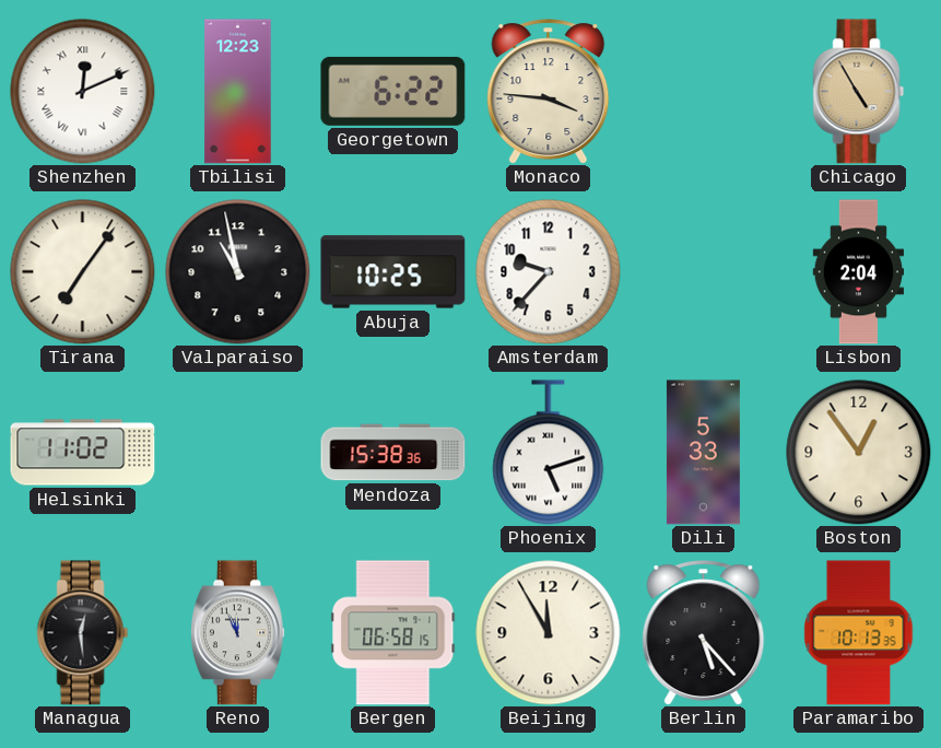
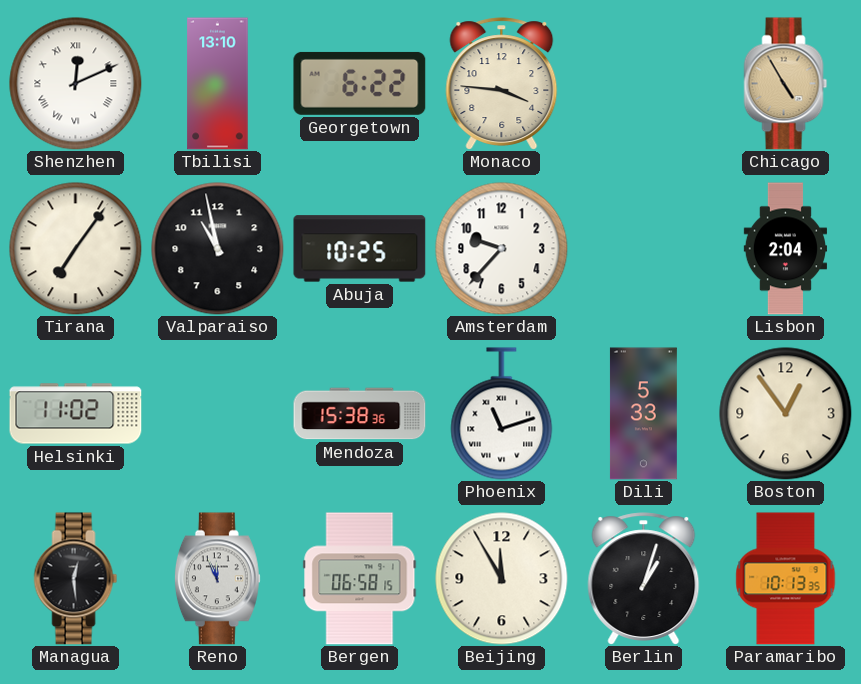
Tbilisi: 12:23 -> 13:10 (218, 84)
Phoenix: 5:12 -> 11:12 (502, 414)
Berlin: 5:23 -> 1:03 (644, 579)
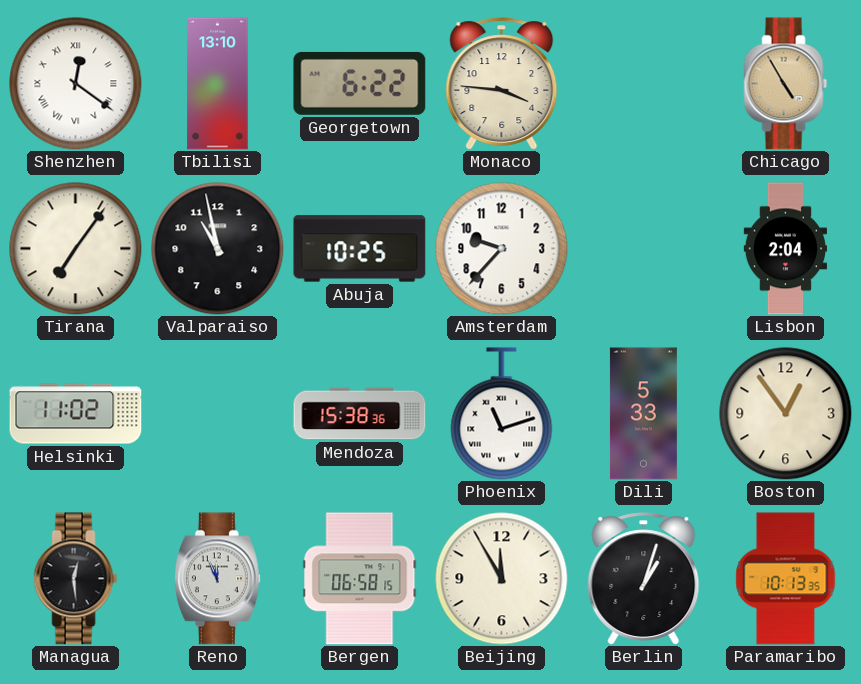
Shenzhen: 12:11 -> 12:21 (76, 84)
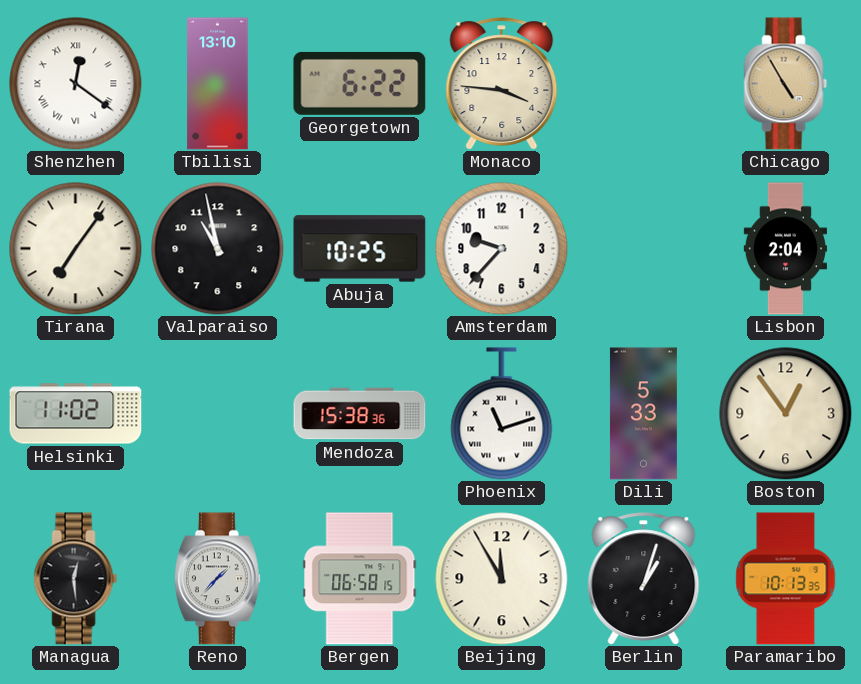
Reno: 11:56 -> 1:37 (217, 579)
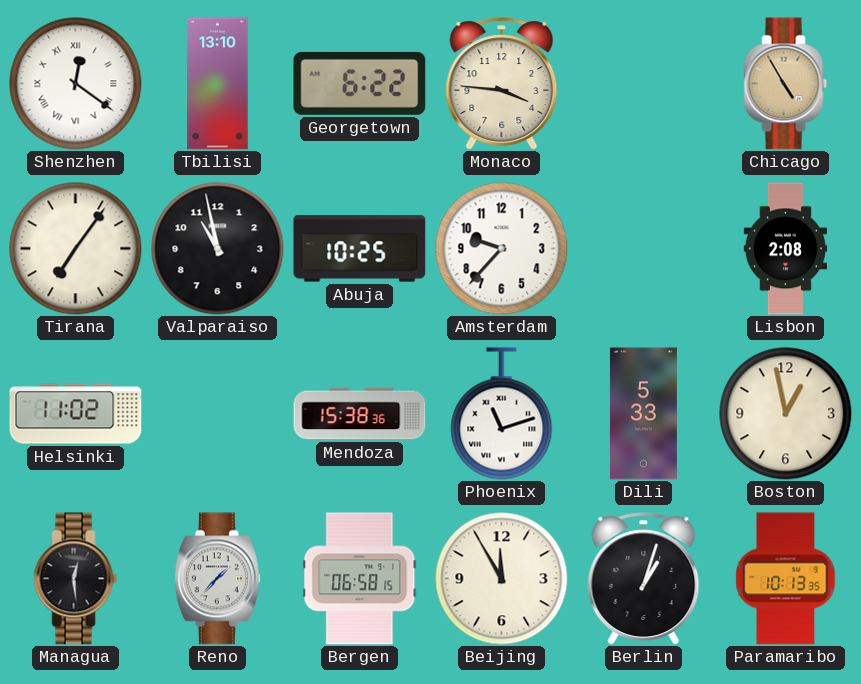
Lisbon: 2:04 -> 2:08 (785, 249)
Boston: 12:54 -> 12:58 (786, 414)
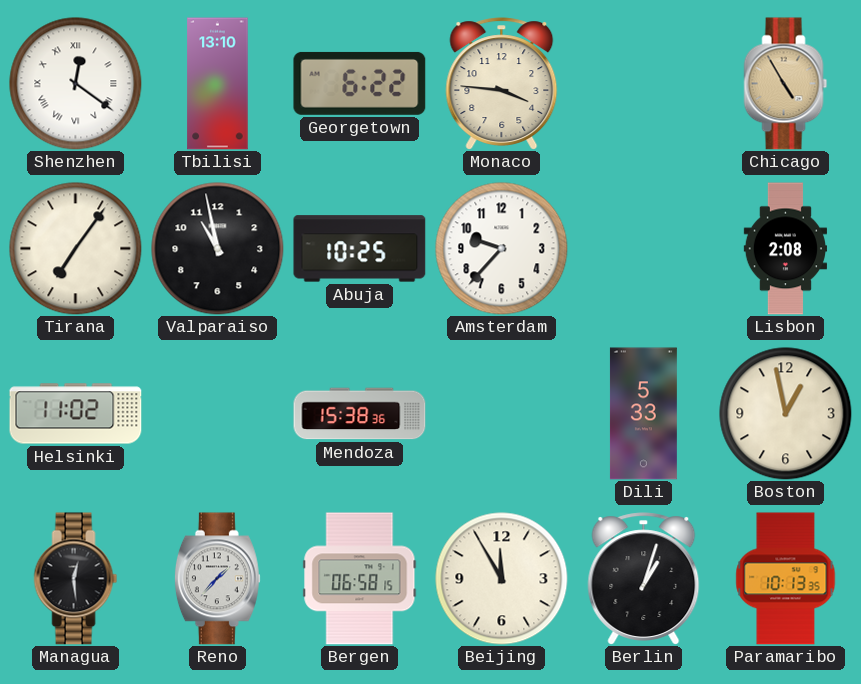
Phoenix: 11:12 -> none (502, 414)
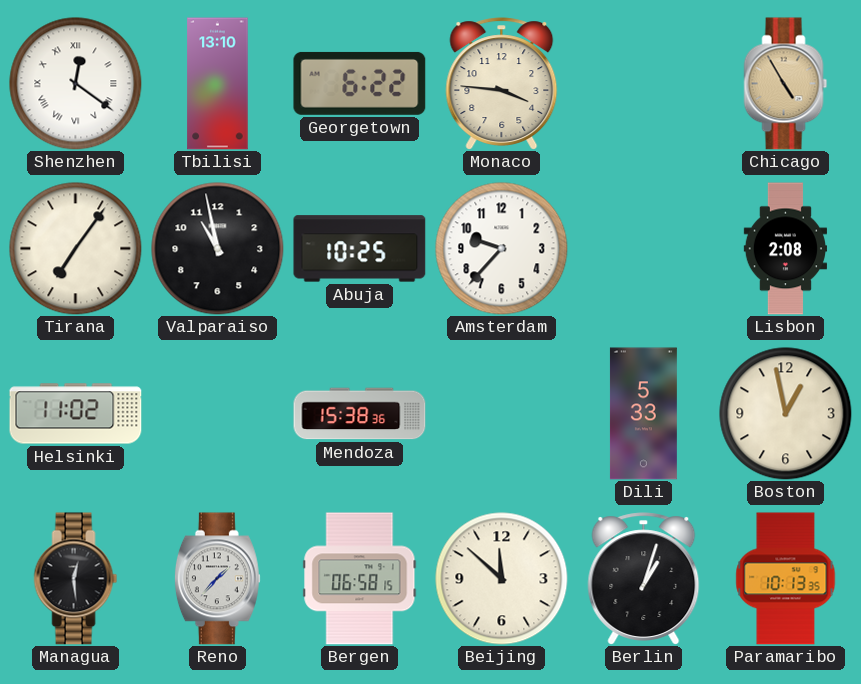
Beijing: 11:55 -> 11:52 (502, 579)
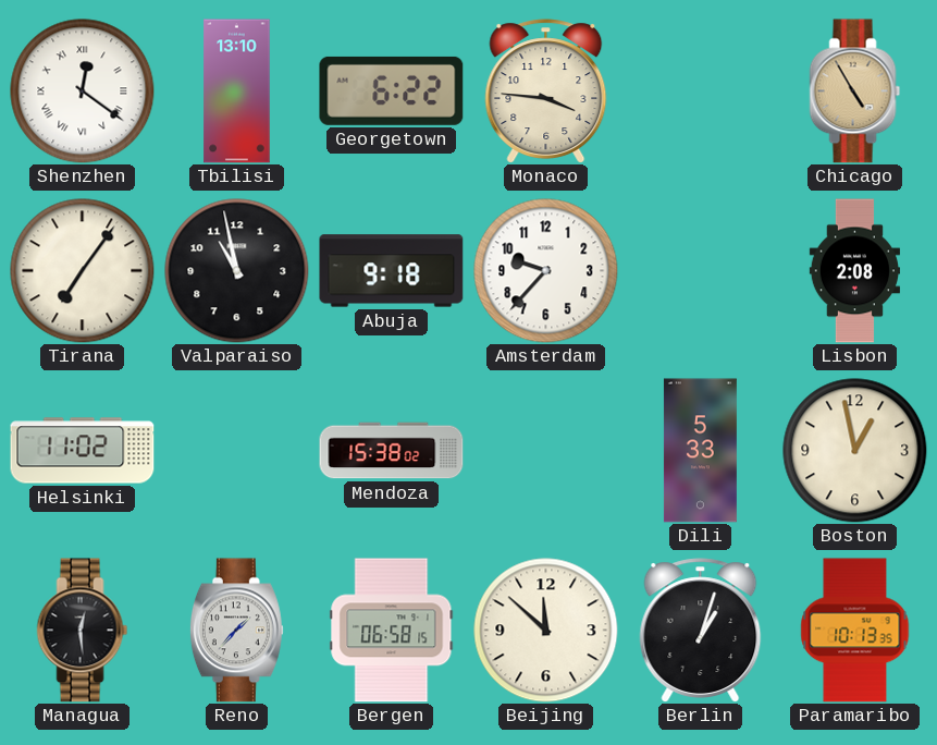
Abuja: 10:25 -> 9:18 (392, 271)
Mendoza: 15:38:36 -> 15:38:02 (392, 451)
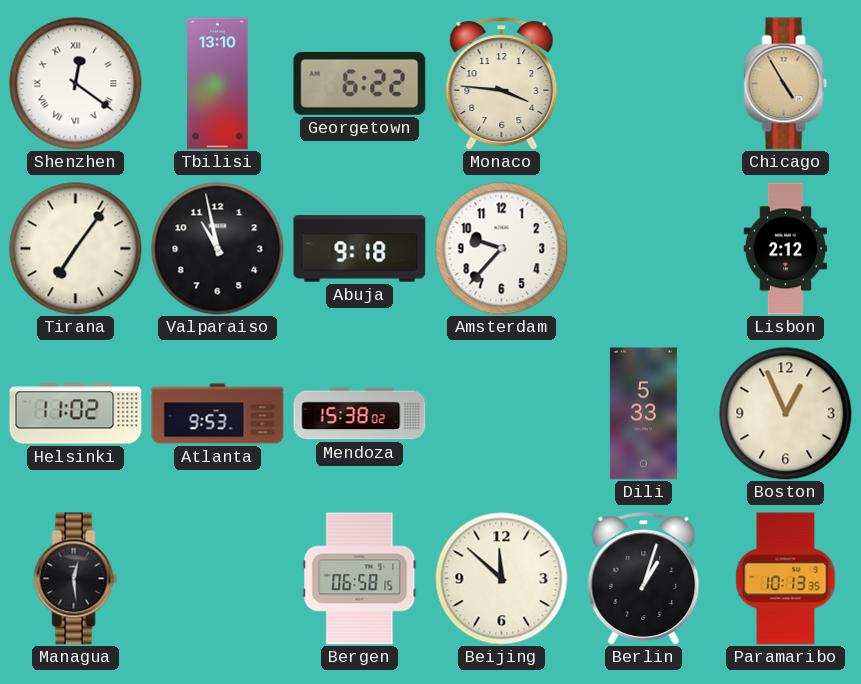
Lisbon: 2:08 -> 2:12 (785, 249)
Atlanta: none -> 9:53 (218, 414)
Boston: 12:58 -> 12:56 (786, 414)
Reno: 1:37 -> none (236, 631)
